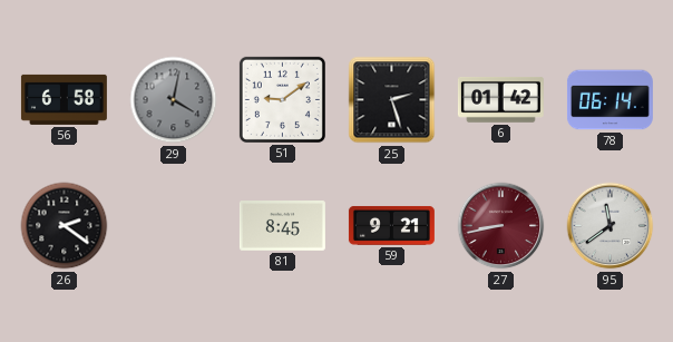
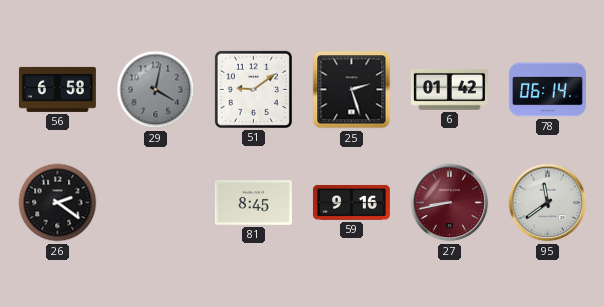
59: 9:21 -> 9:16 (351, 202)
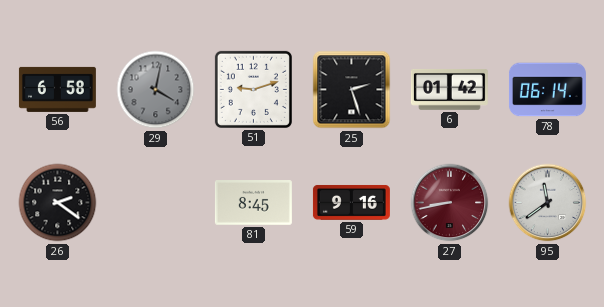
51: 9:09 -> 9:12 (253, 89)
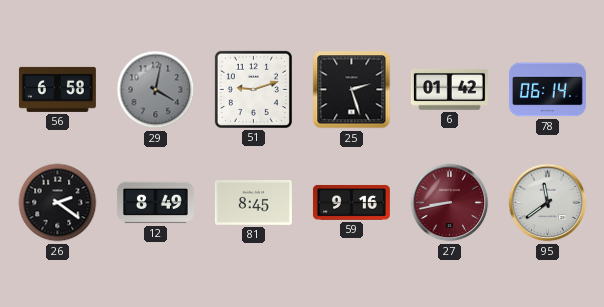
12: none -> 8:49 (155, 203)
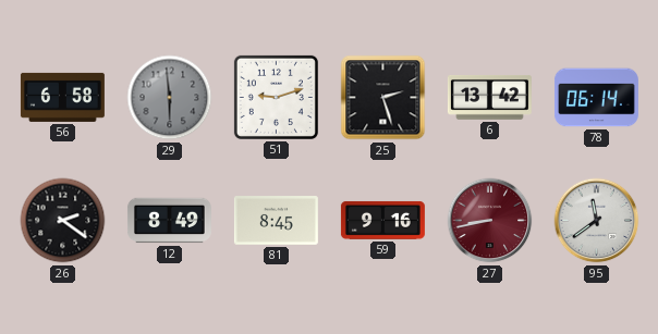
29: 4:02 -> 5:59 (170, 98)
6: 01:42 -> 13:42 (489, 98)
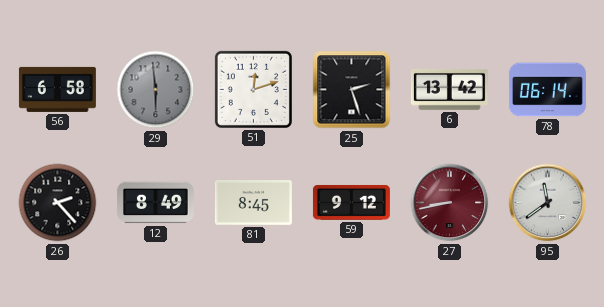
51: 9:12 -> 12:12 (253, 89)
26: 2:21 -> 2:23 (58, 203)
59: 9:16 -> 9:12 (351, 202)
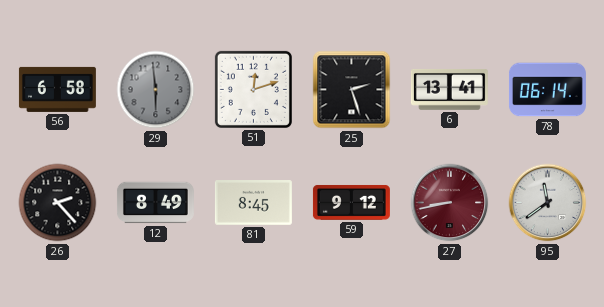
6: 13:42 -> 13:41 (449, 90)
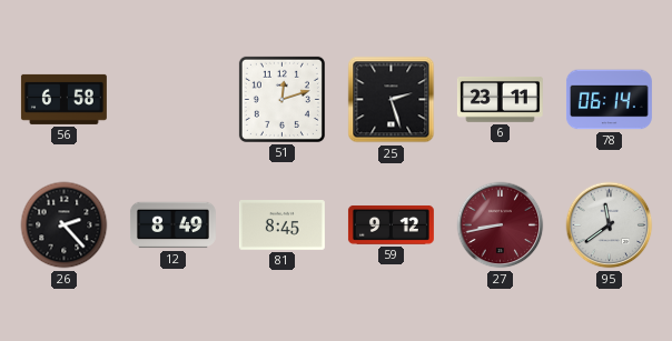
29: 5:59 -> none (156, 90)
6: 13:41 -> 23:11 (500, 100)
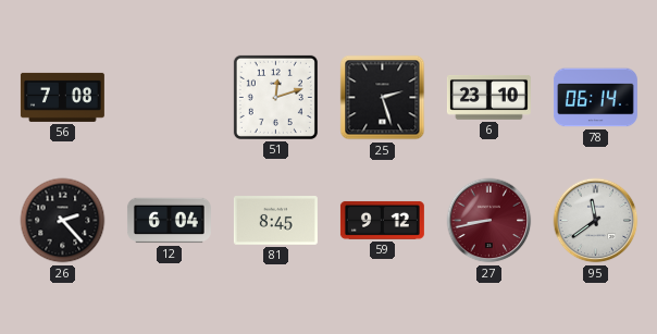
56: 6:58 -> 7:08 (62, 97)
6: 23:11 -> 23:10 (488, 98)
12: 8:49 -> 6:04 (169, 221)
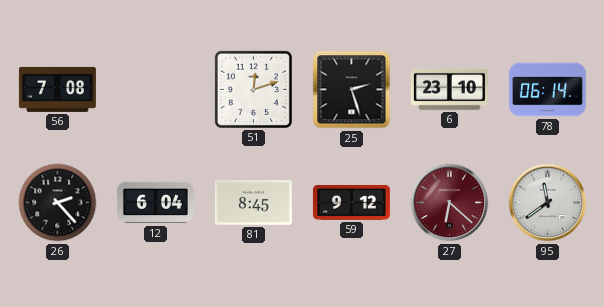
27: 8:43 -> 6:22 (450, 203)
